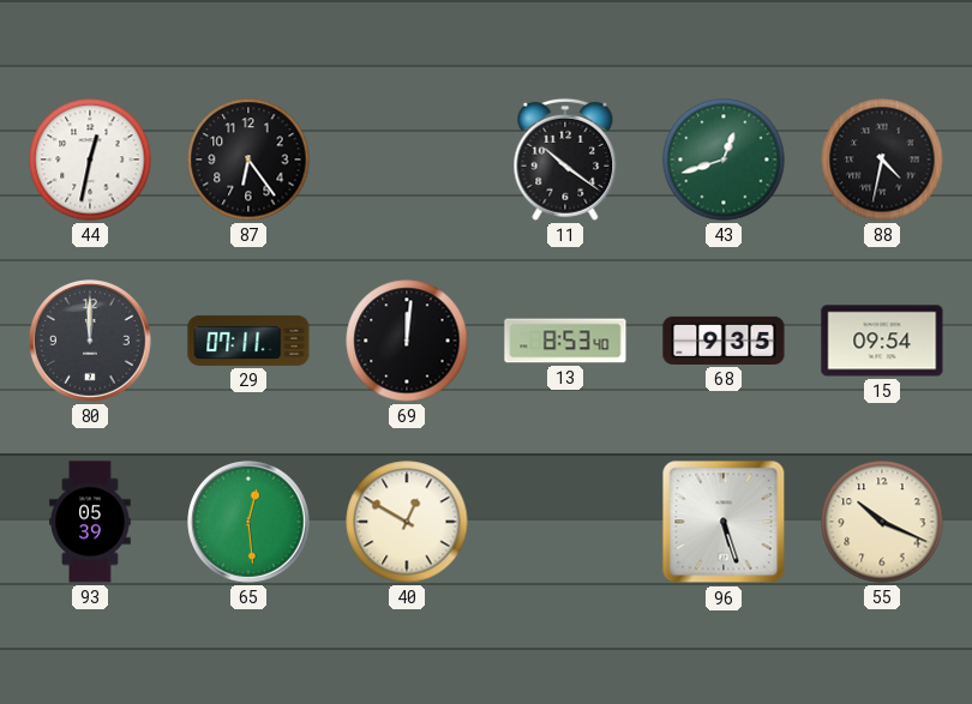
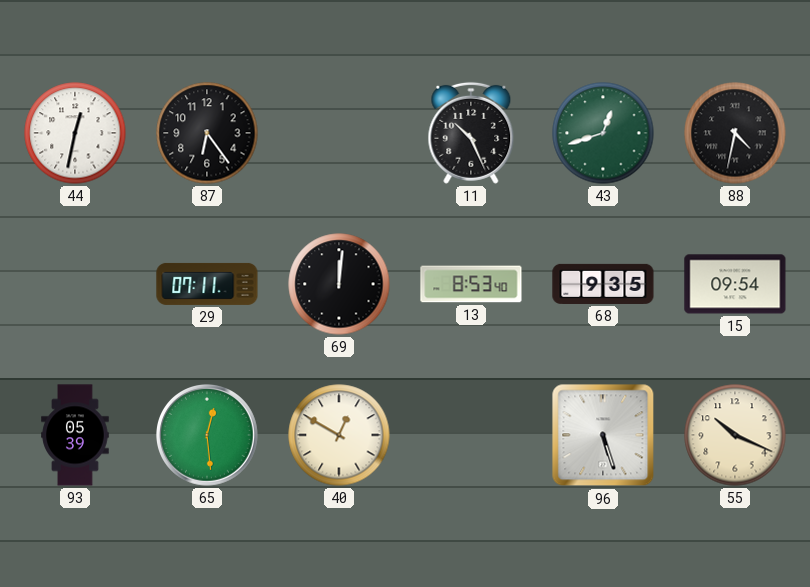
11: 10:21 -> 10:26 (471, 133)
80: 12:00 -> none (91, 342)
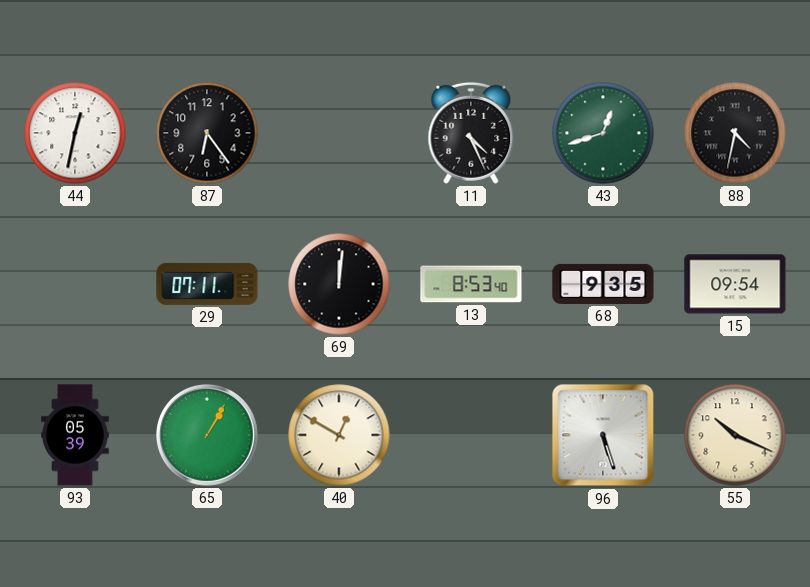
11: 10:26 -> 4:26 (471, 133)
65: 12:29 -> 1:05 (208, 436)
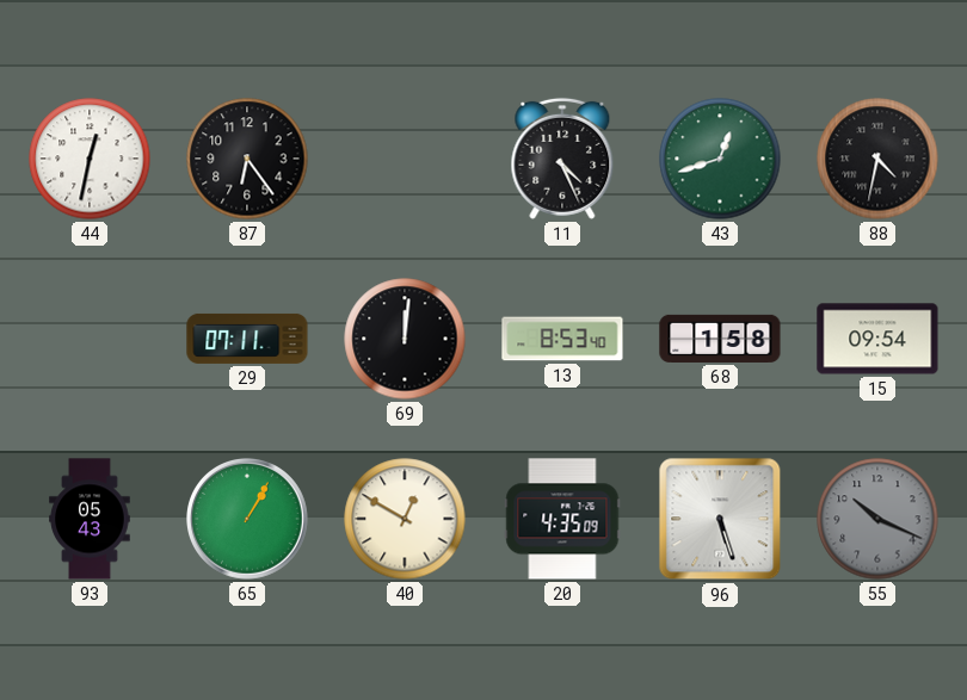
68: 9:35 -> 1:58 (720, 339)
93: 05:39 -> 05:43 (90, 519)
20: none -> 4:35 (562, 519)
55 dial: cream -> grey (877, 519)
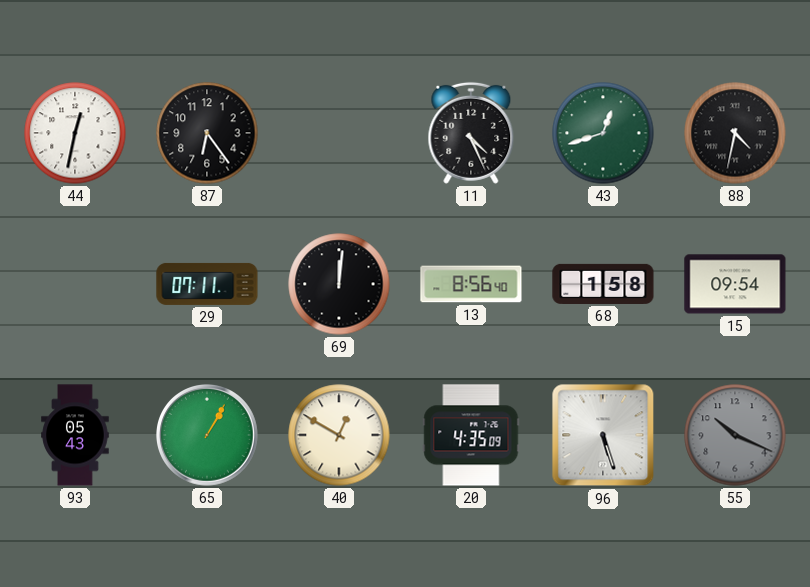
13: 8:53 -> 8:56 (471, 284)
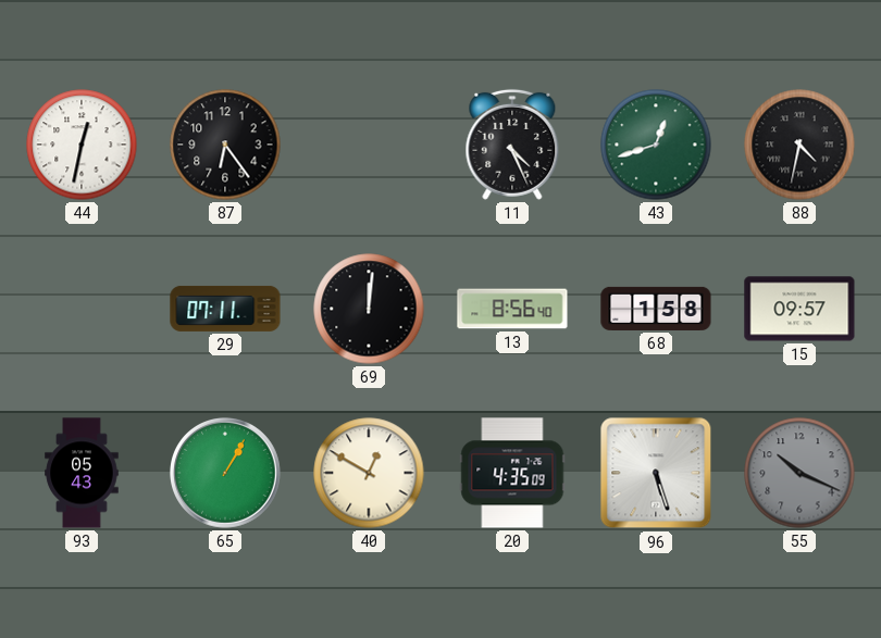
15: 09:54 -> 09:57 (799, 309)
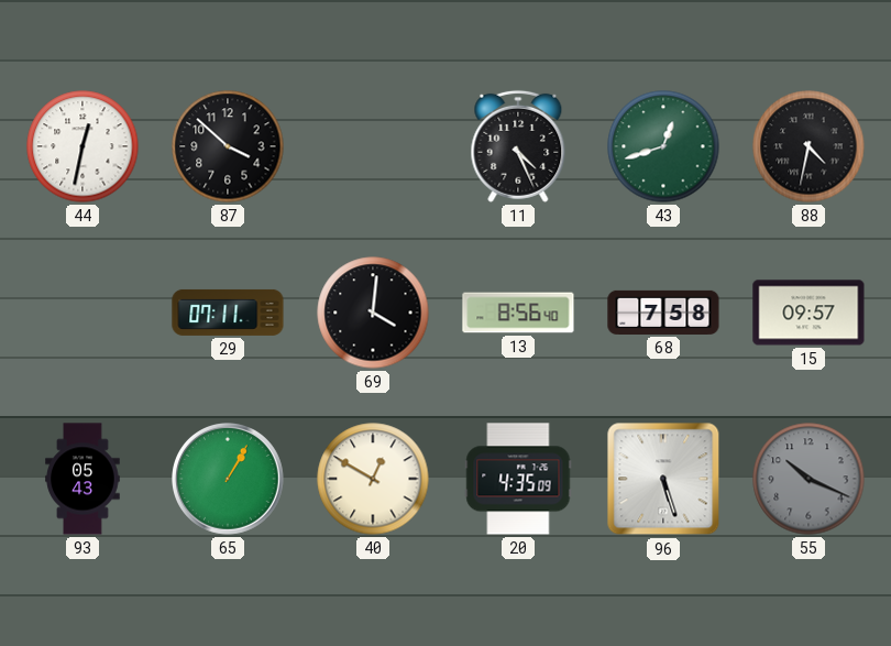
87: 6:24 -> 3:52 (228, 146)
69: 12:01 -> 4:01 (373, 313)
68: 1:58 -> 7:58 (663, 313)
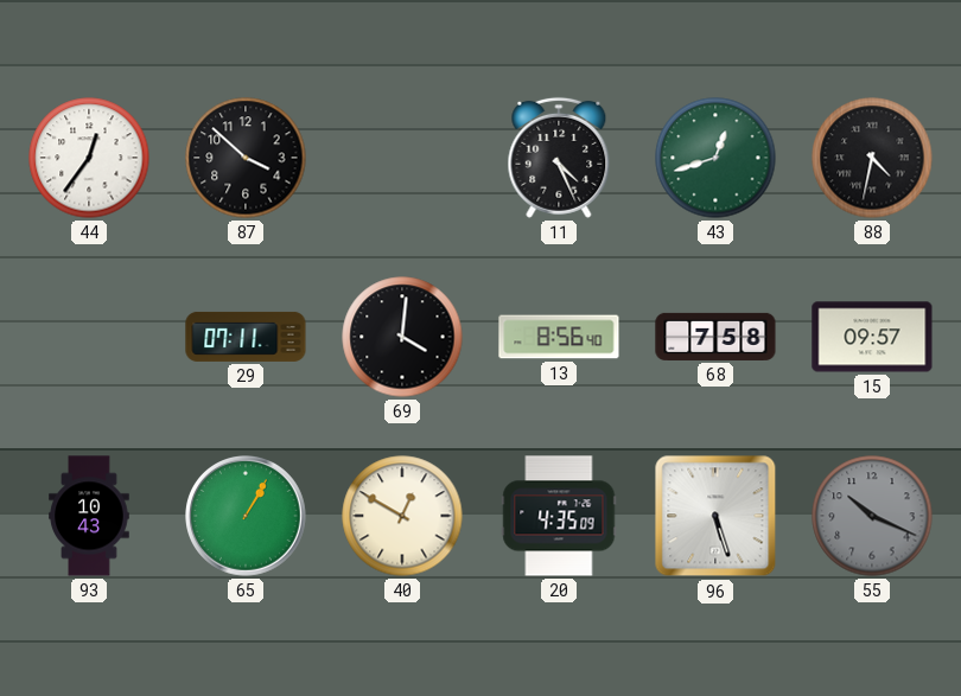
44: 12:32 -> 12:36 (89, 158)
93: 05:43 -> 10:43 (89, 516)
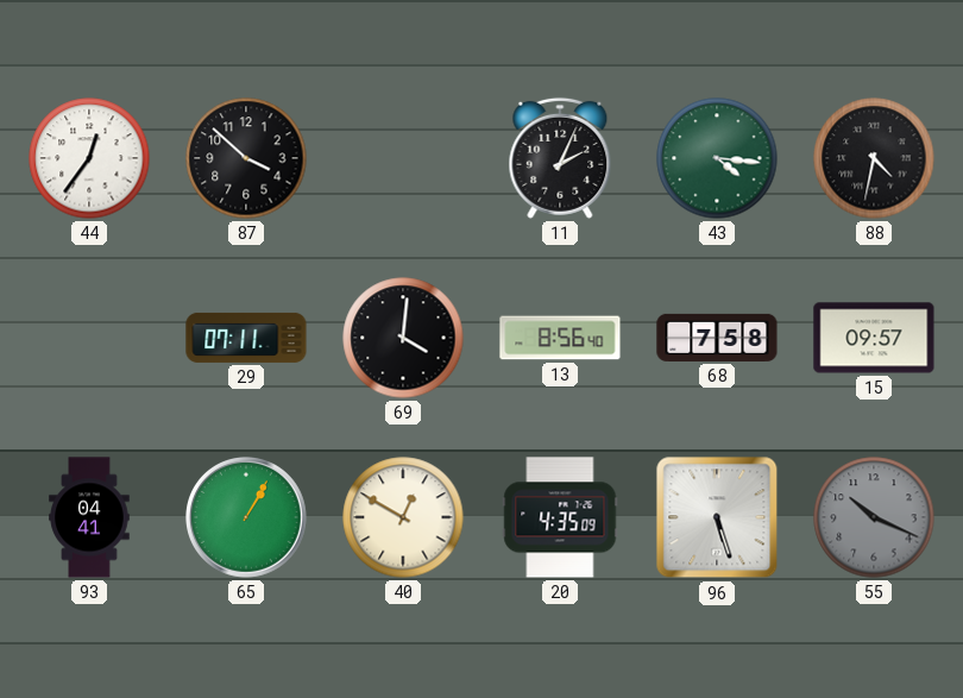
11: 4:26 -> 2:04 (560, 158)
43: 12:42 -> 4:16 (717, 158)
93: 10:43 -> 04:41 (89, 517)
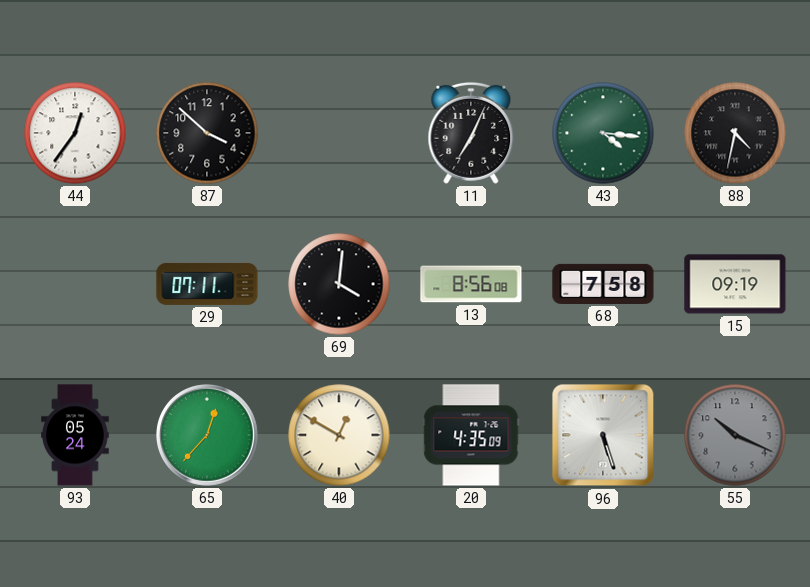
11: 2:04 -> 7:04 (471, 133)
13: 8:56:40 -> 8:56:08 (471, 284)
15: 09:57 -> 09:19 (735, 284)
93: 04:41 -> 05:24 (75, 435)
65: 1:05 -> 12:37 (208, 436)
